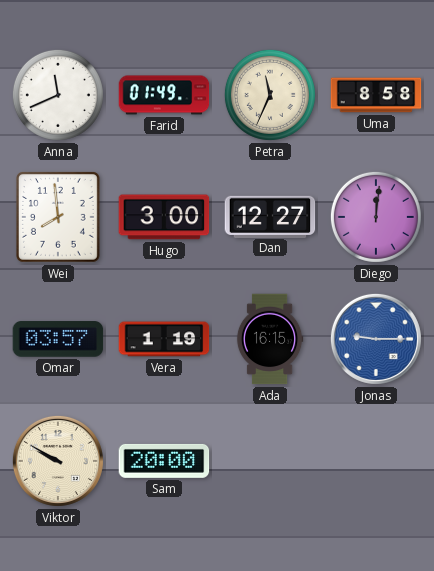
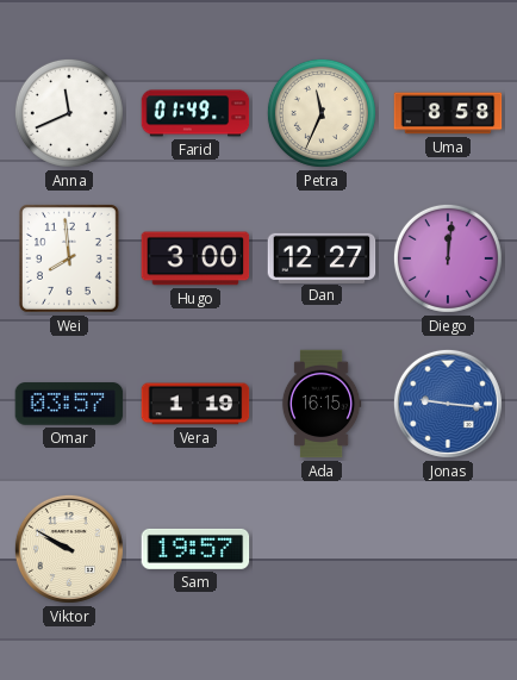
Jonas: 9:15 -> 9:16 (448, 404)
Sam: 20:00 -> 19:57 (195, 549)
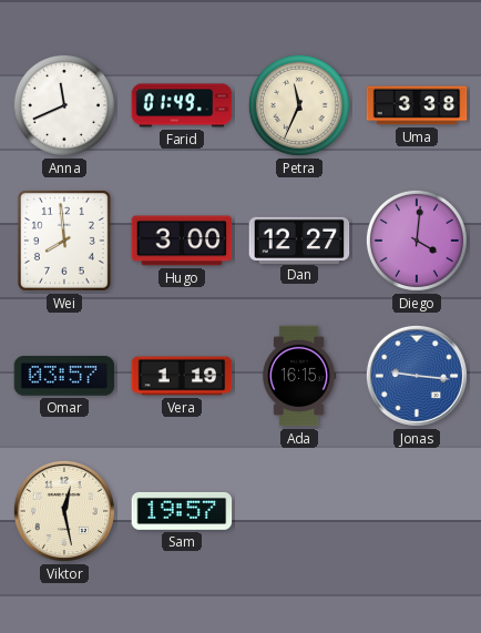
Uma: 8:58 -> 3:38 (417, 105)
Diego: 12:01 -> 4:01 (417, 241)
Viktor: 9:50 -> 12:28 (64, 511)
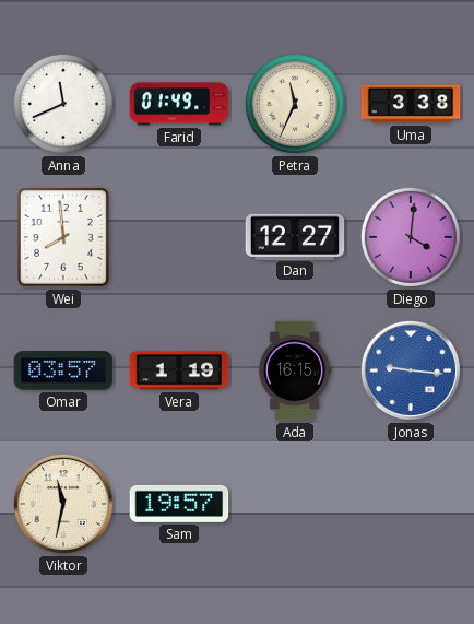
Hugo: 3:00 -> none (182, 241)
Viktor: 12:28 -> 11:32 (63, 504)
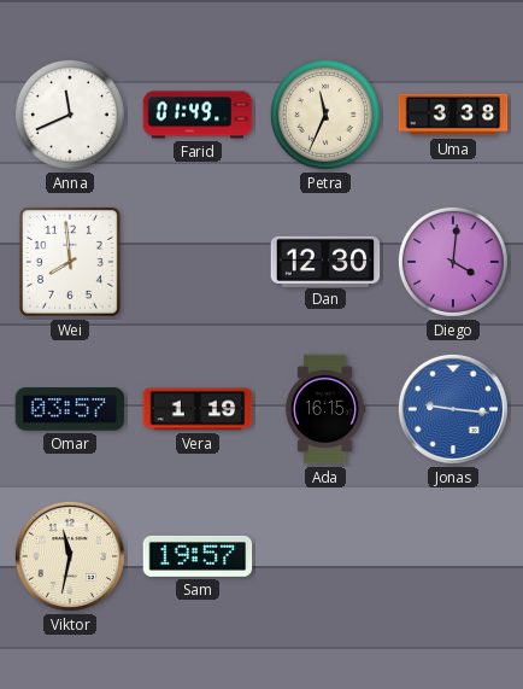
Dan: 12:27 -> 12:30 (325, 261)
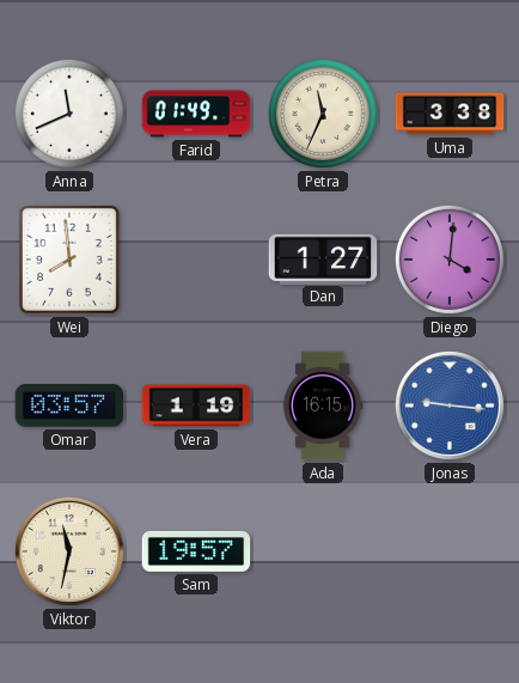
Dan: 12:30 -> 1:27 (323, 258)
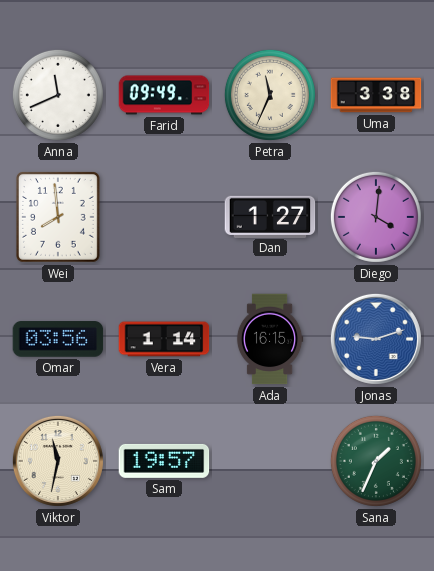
Farid: 01:49 -> 09:49 (164, 95)
Omar: 03:57 -> 03:56 (58, 339)
Vera: 1:19 -> 1:14 (164, 339)
Jonas: 9:16 -> 9:12 (376, 339)
Sana: none -> 1:34 (376, 461)
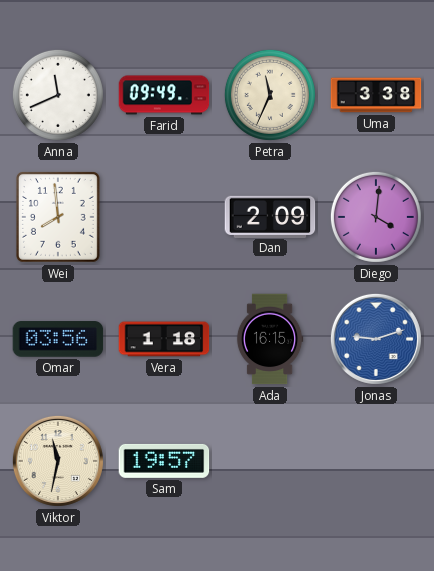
Dan: 1:27 -> 2:09 (270, 216)
Vera: 1:14 -> 1:18 (164, 339)
Sana: 1:34 -> none (376, 461)
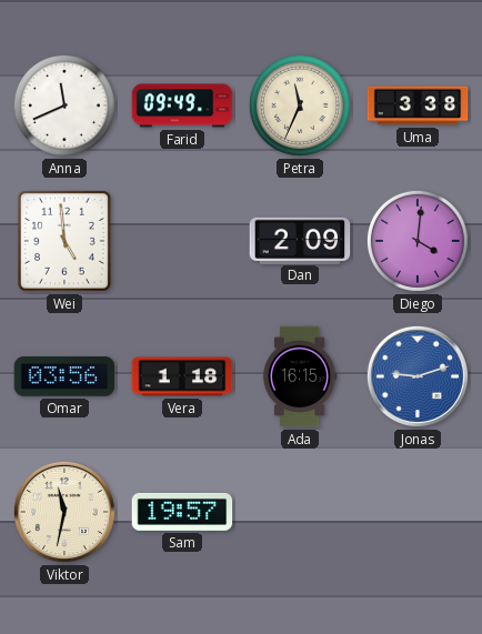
Wei: 7:59 -> 4:59 (64, 242)
